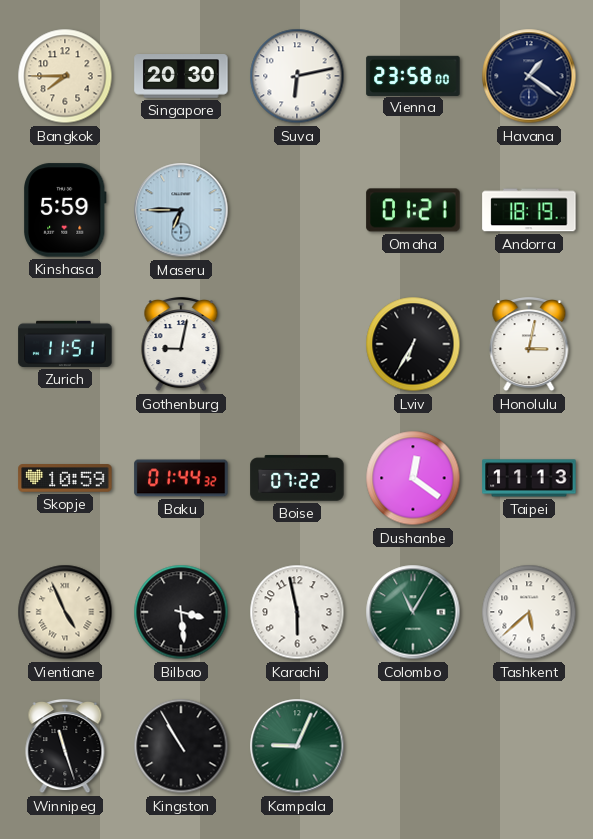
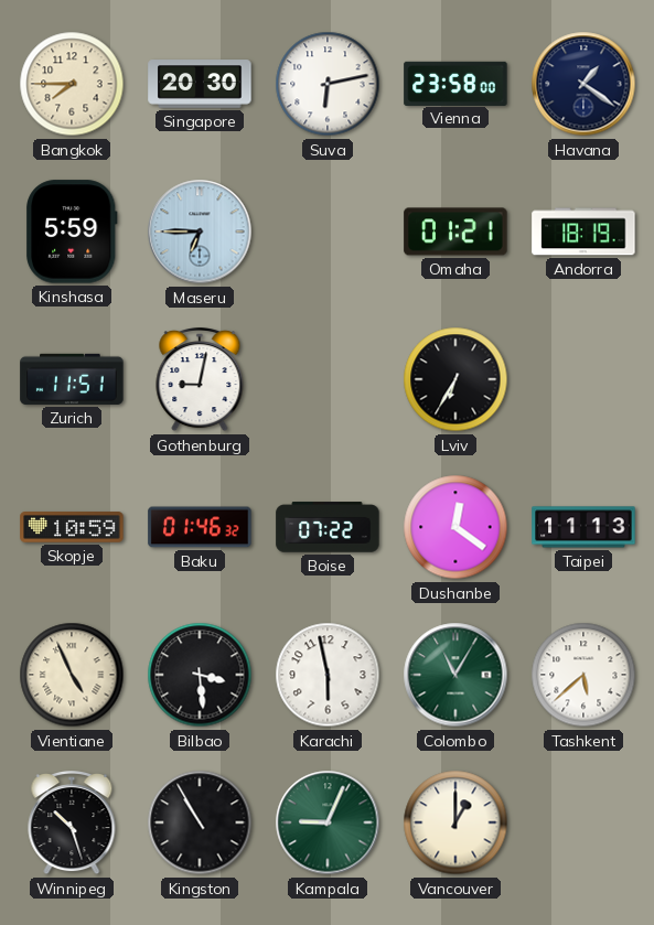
Honolulu: 3:02 -> none (529, 345)
Baku: 01:44 -> 01:46 (200, 527)
Winnipeg: 11:27 -> 10:27 (72, 824)
Vancouver: none -> 1:00 (455, 822)
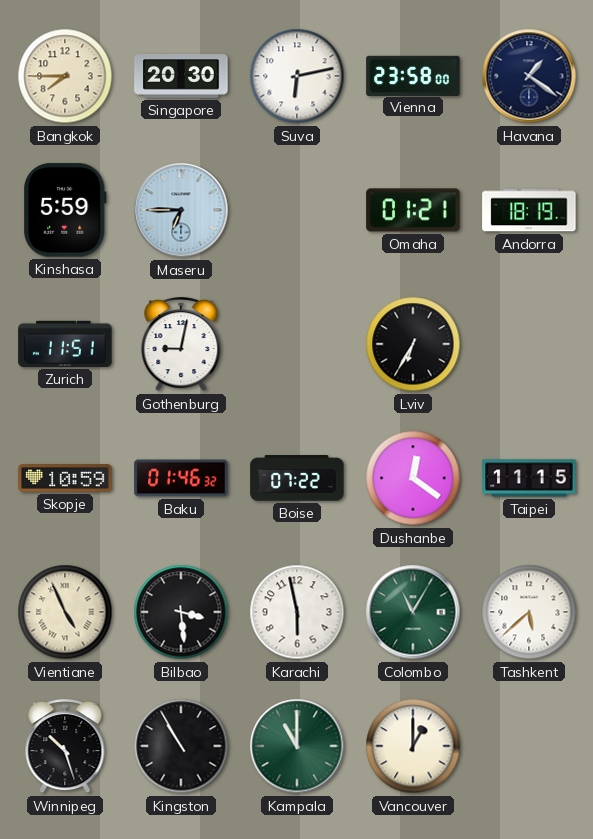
Taipei: 11:13 -> 11:15 (529, 478)
Kampala: 9:04 -> 11:00 (297, 746)
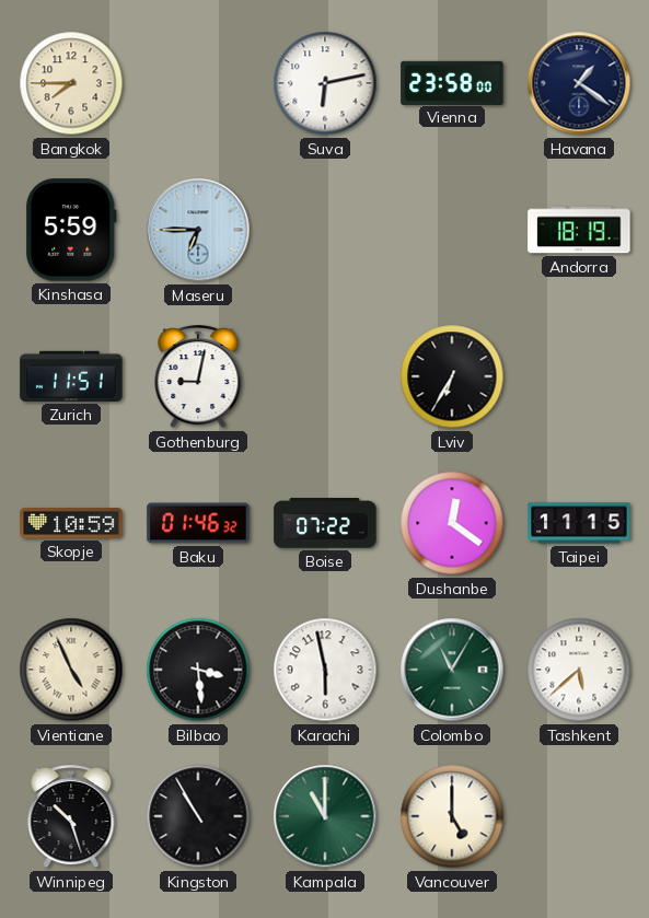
Singapore: 20:30 -> none (181, 76)
Omaha: 01:21 -> none (413, 210)
Vancouver: 1:00 -> 5:00 (452, 816)
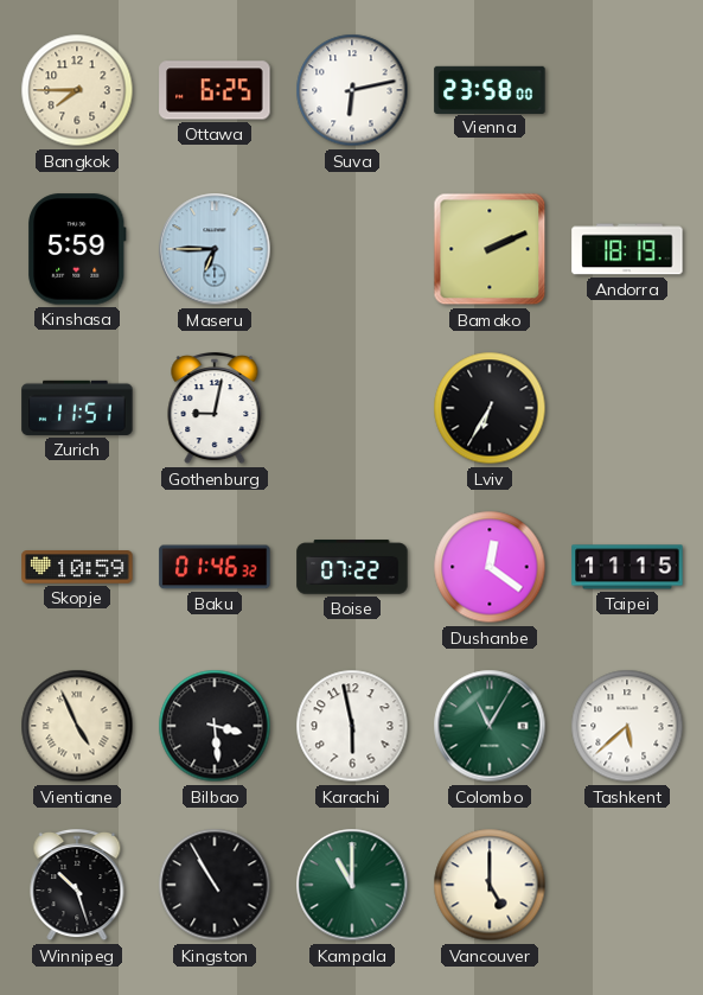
Ottawa: none -> 6:25 (215, 90)
Havana: 1:21 -> none (579, 83)
Bamako: none -> 2:11 (490, 249)
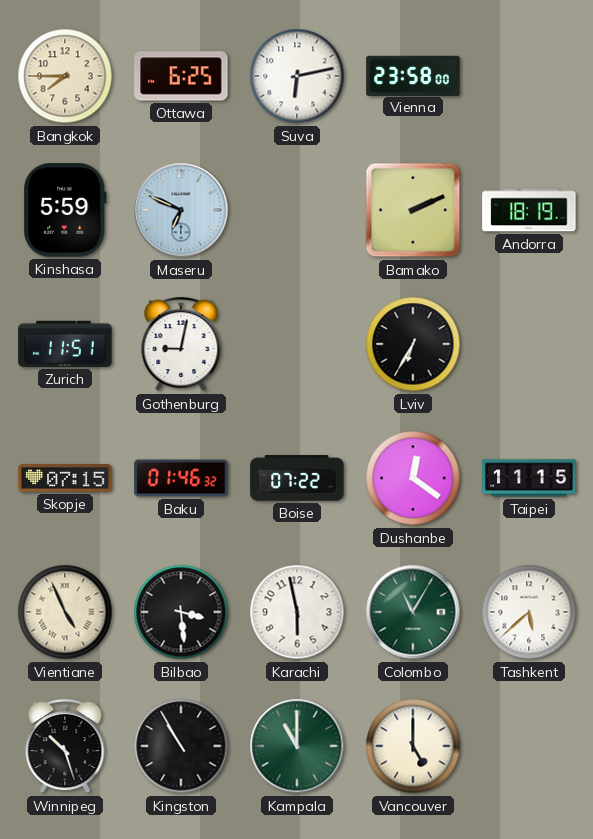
Maseru: 6:45 -> 6:49 (181, 210)
Skopje: 10:59 -> 07:15 (65, 478)
